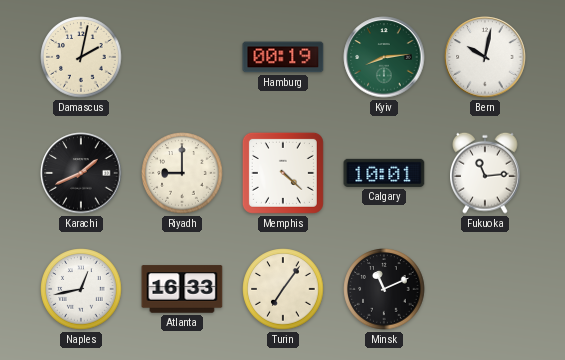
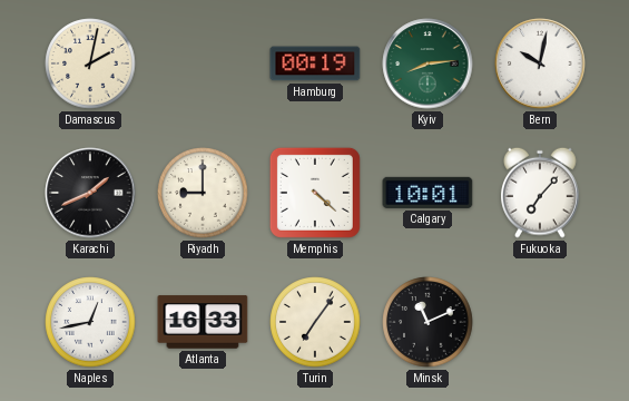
Fukuoka: 11:14 -> 7:07 (541, 193)
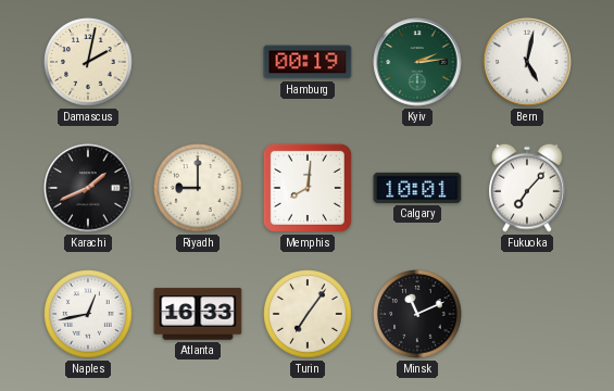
Kyiv: 8:14 -> 2:14 (417, 62)
Bern: 10:02 -> 5:02 (527, 62)
Memphis: 4:22 -> 8:01 (308, 188)
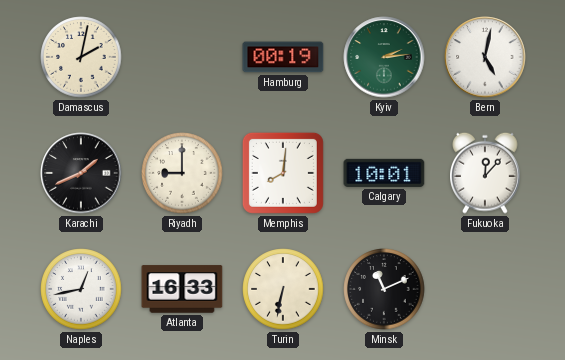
Fukuoka: 7:07 -> 12:07 (486, 173)
Turin: 7:06 -> 6:32 (283, 289)
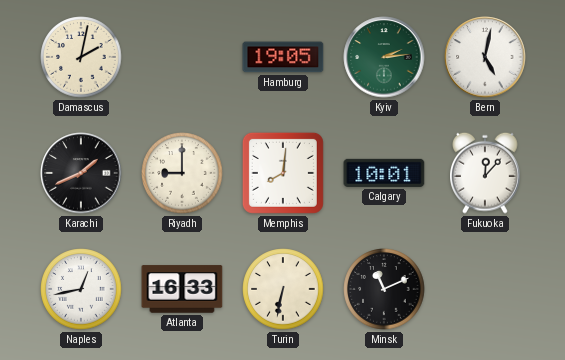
Hamburg: 00:19 -> 19:05 (283, 57)
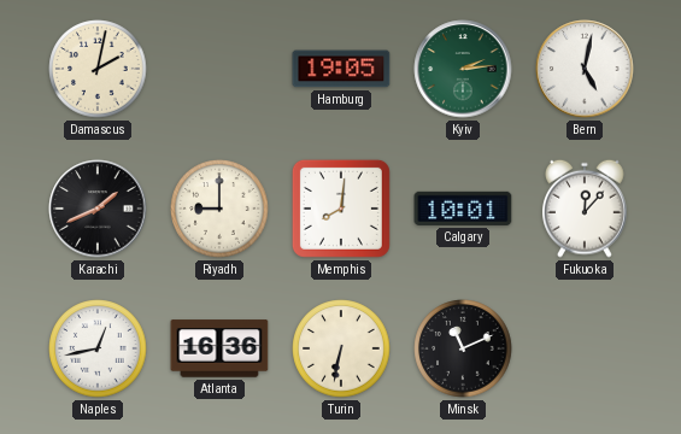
Atlanta: 16:33 -> 16:36 (219, 348)
